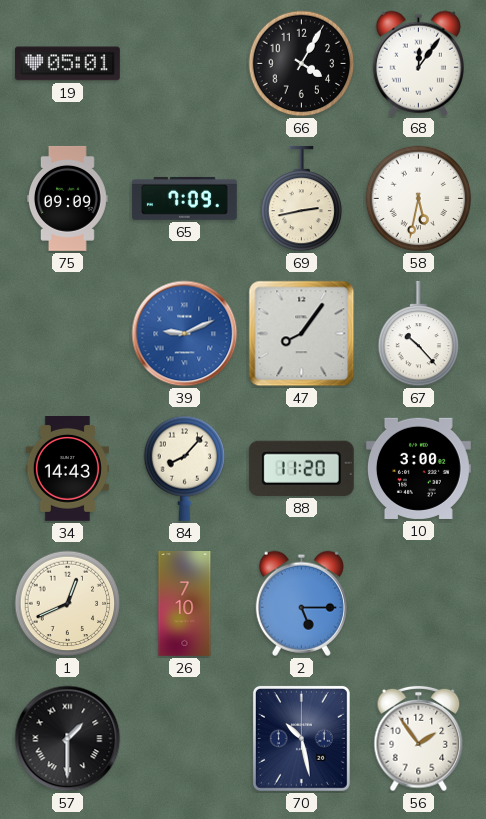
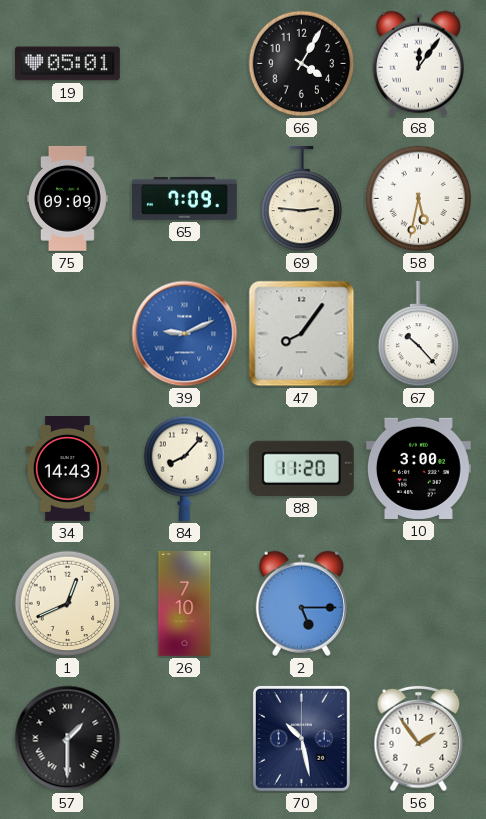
69: 2:43 -> 2:46 (302, 199)
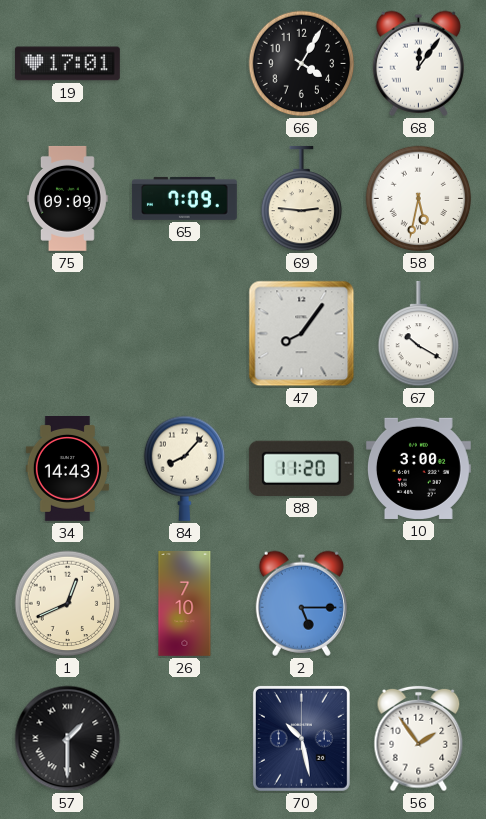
19: 05:01 -> 17:01 (67, 64)
39: 9:11 -> none (185, 334)
67: 10:23 -> 10:20 (419, 334)
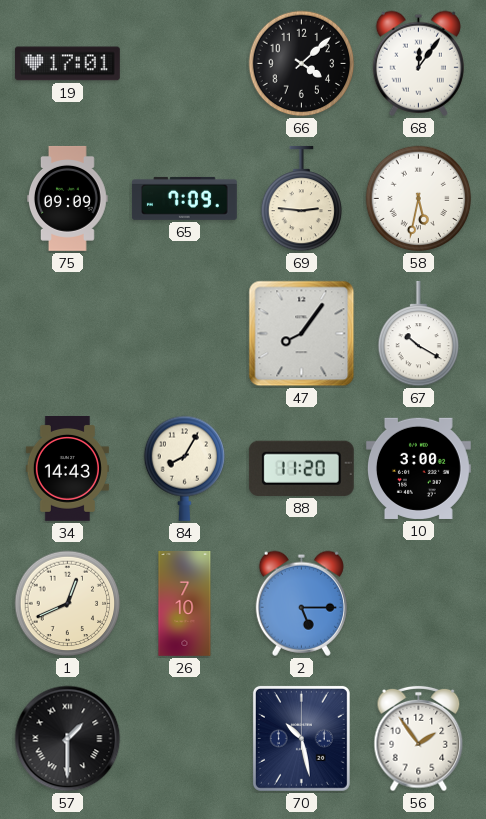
66: 4:05 -> 4:08 (302, 64)
84: 8:07 -> 8:05 (185, 468)
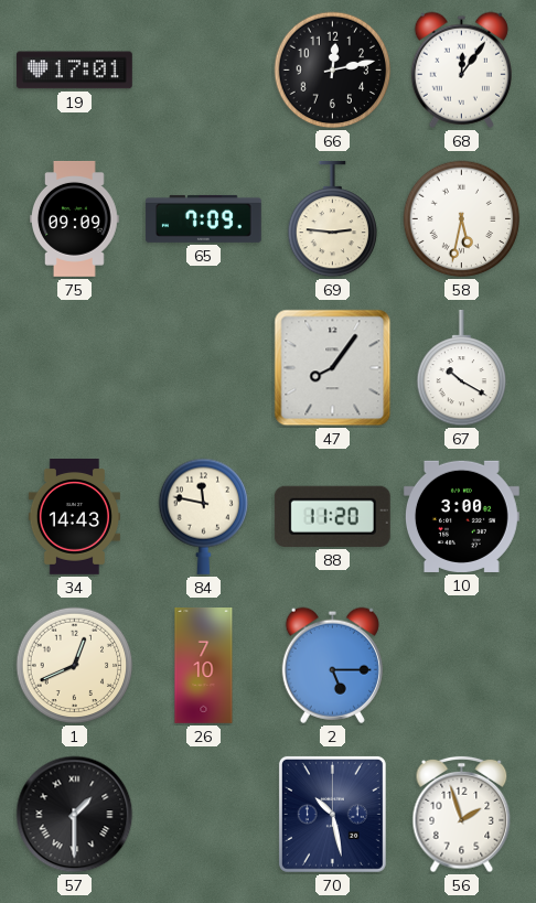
66: 4:08 -> 12:13 (333, 71)
84: 8:05 -> 11:47 (204, 516)
56: 1:54 -> 1:57 (462, 815)
